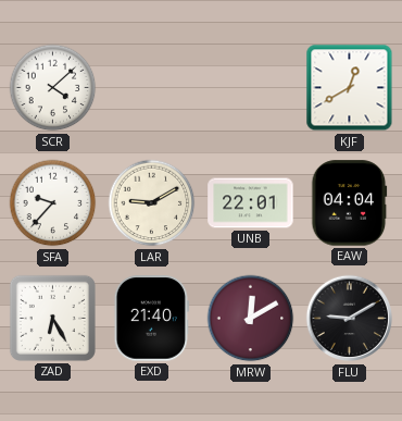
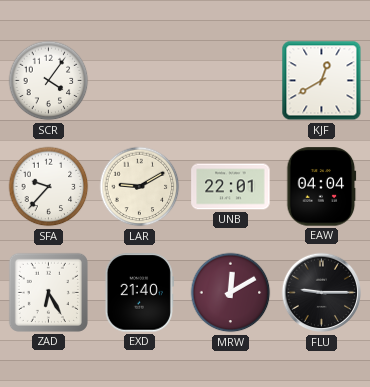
SCR: 4:08 -> 4:06 (49, 81)
FLU: 9:10 -> 9:15 (322, 293)
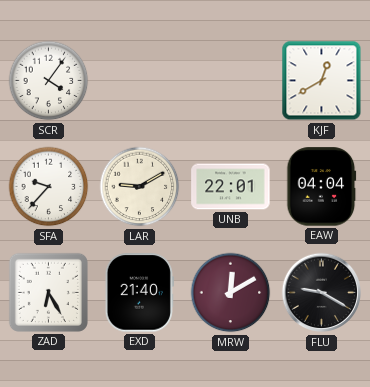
FLU: 9:15 -> 9:20 (322, 293)
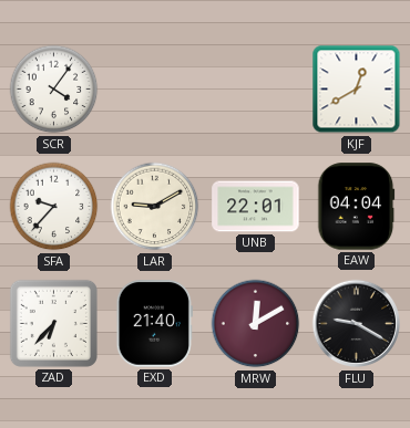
ZAD: 6:25 -> 6:37 (53, 323)
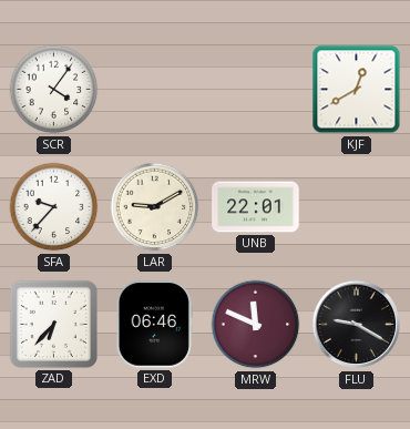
EAW: 04:04 -> none (357, 207)
EXD: 21:40 -> 06:46 (154, 325)
MRW: 12:10 -> 11:49 (256, 325)
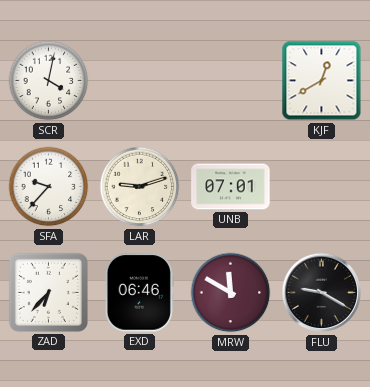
SCR: 4:06 -> 4:02 (49, 81)
LAR: 9:10 -> 9:12 (140, 187)
UNB: 22:01 -> 07:01 (231, 187)
MRW: 11:49 -> 11:50 (231, 293)
